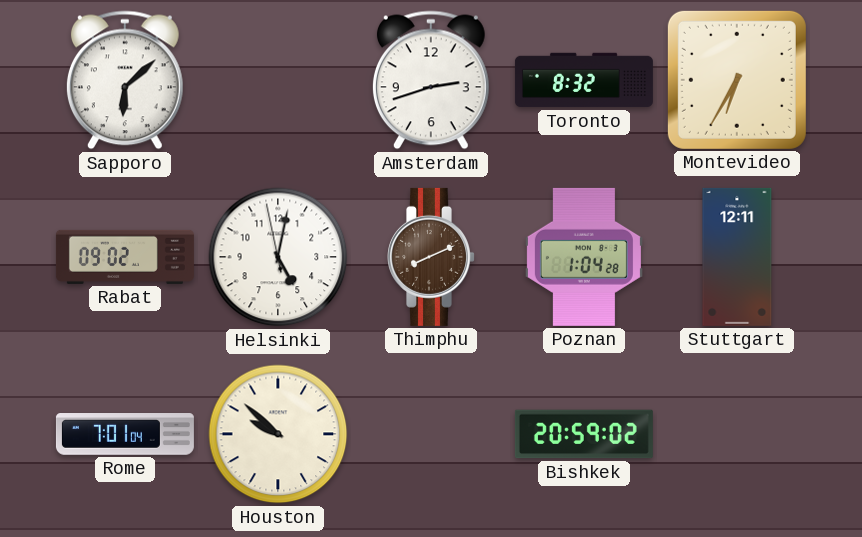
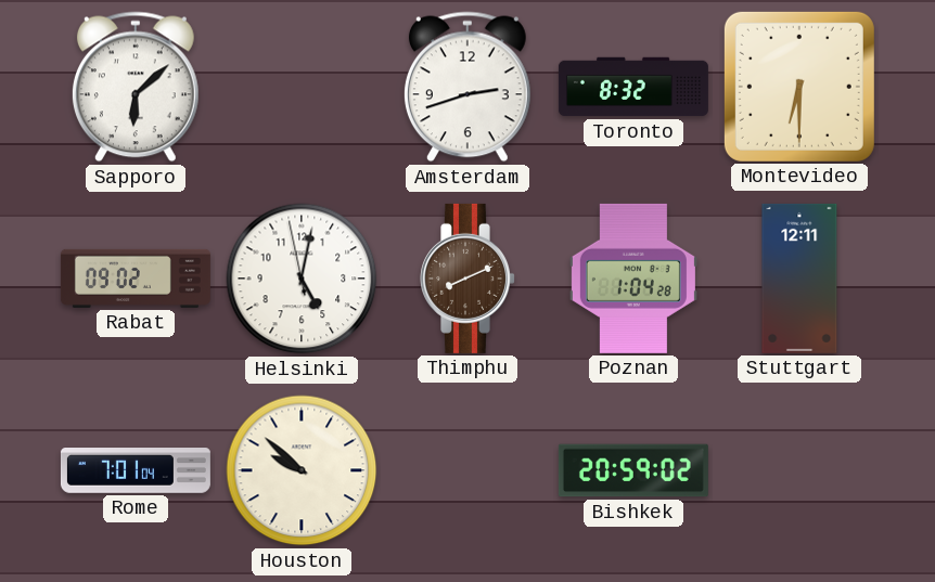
Montevideo: 6:35 -> 6:30 (799, 87)
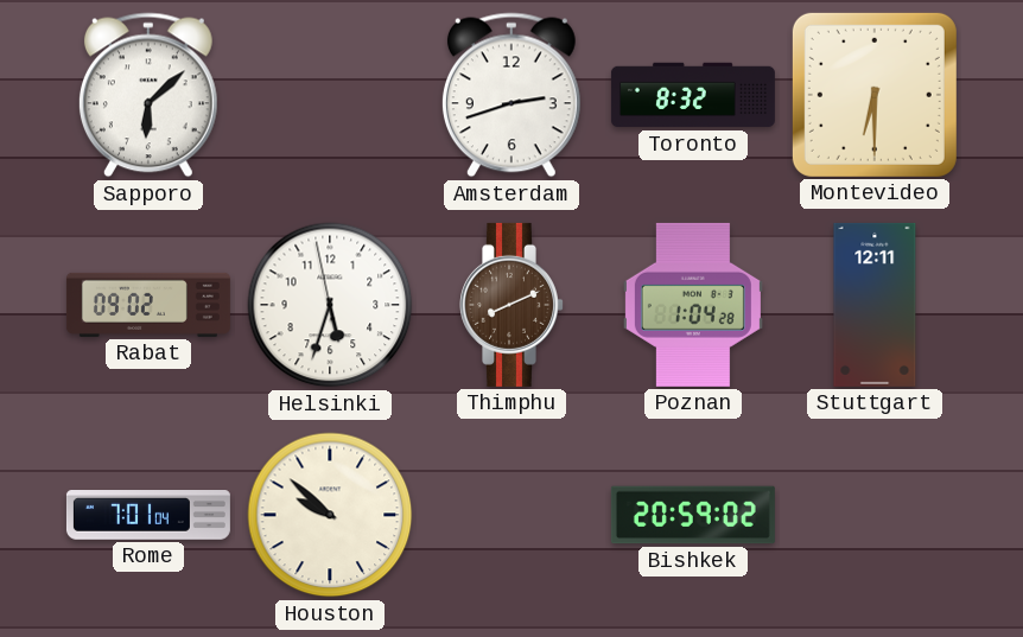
Helsinki: 5:01 -> 5:32 (330, 305)
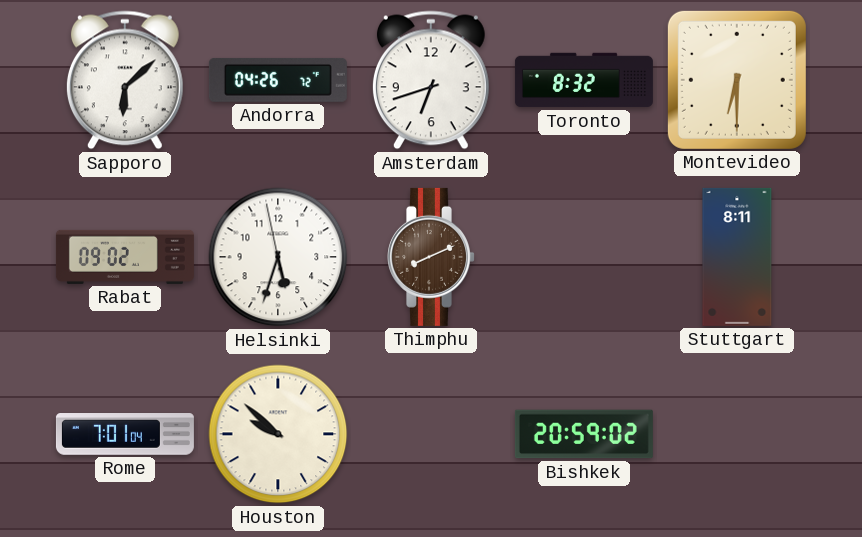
Andorra: none -> 04:26 (278, 80)
Amsterdam: 2:42 -> 6:42 (431, 80)
Poznan: 1:04 -> none (693, 305)
Stuttgart: 12:11 -> 8:11 (737, 257)
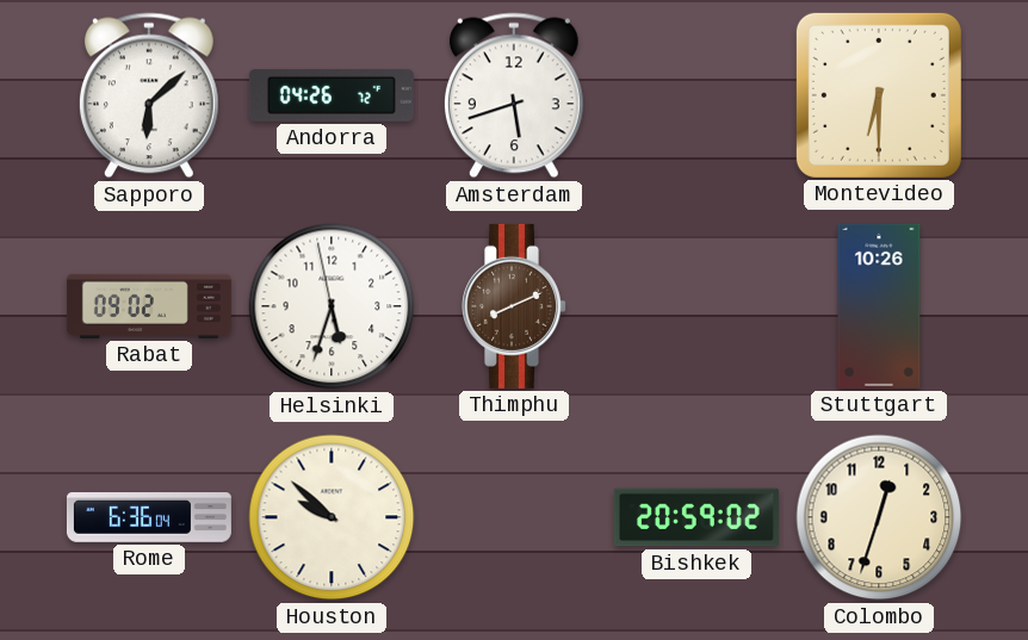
Amsterdam: 6:42 -> 5:42 (514, 95)
Toronto: 8:32 -> none (584, 80)
Stuttgart: 8:11 -> 10:26 (879, 306)
Rome: 7:01 -> 6:36 (149, 518)
Colombo: none -> 12:33 (879, 517)
